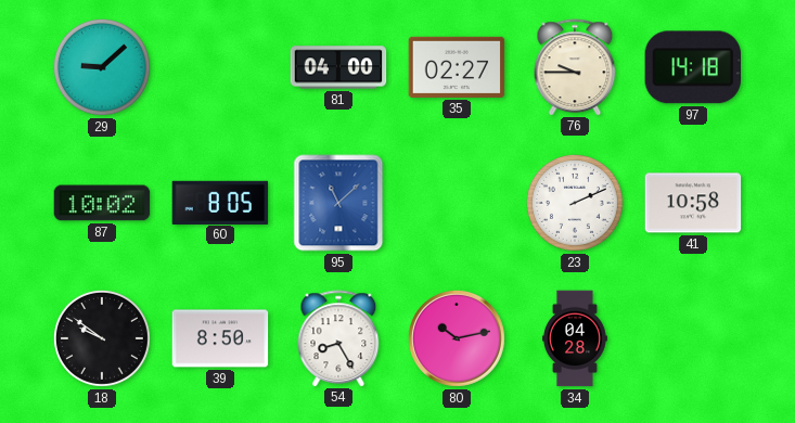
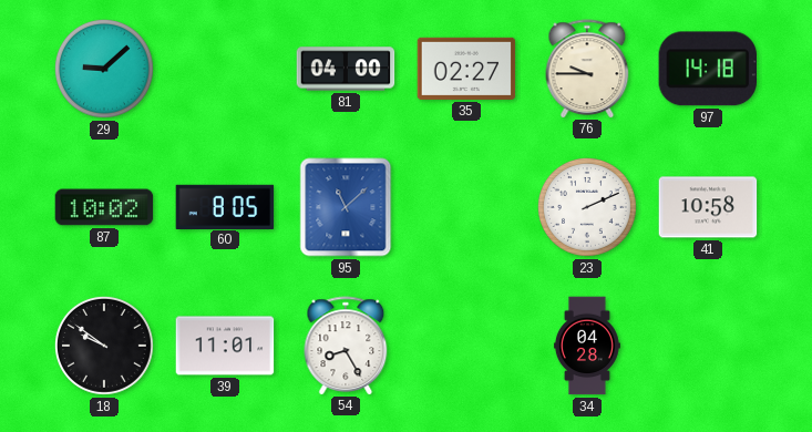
39: 8:50 -> 11:01 (225, 346)
80: 10:13 -> none (457, 338)
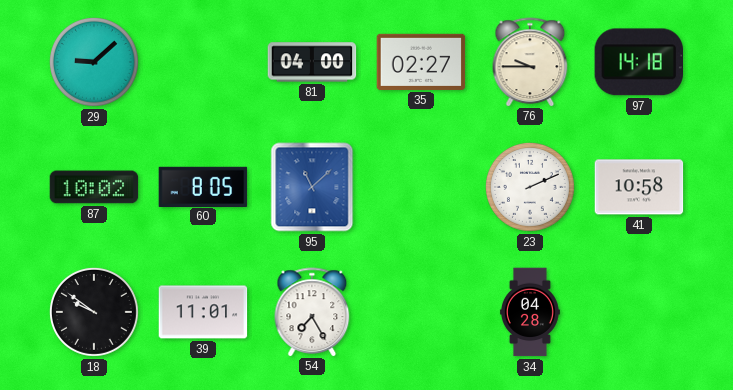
54: 8:25 -> 7:25 (312, 312)
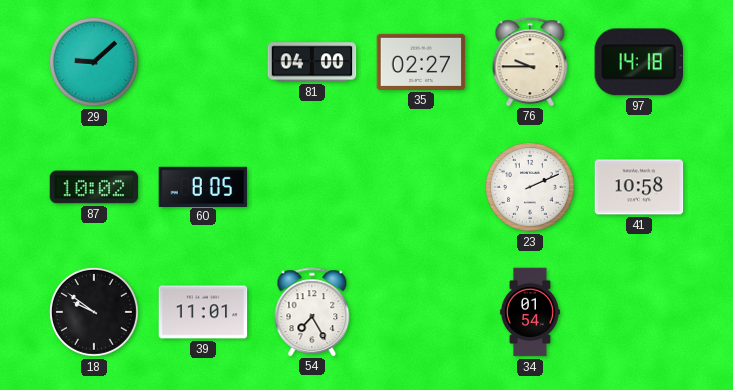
95: 11:08 -> none (312, 187)
34: 04:28 -> 01:54 (530, 312)
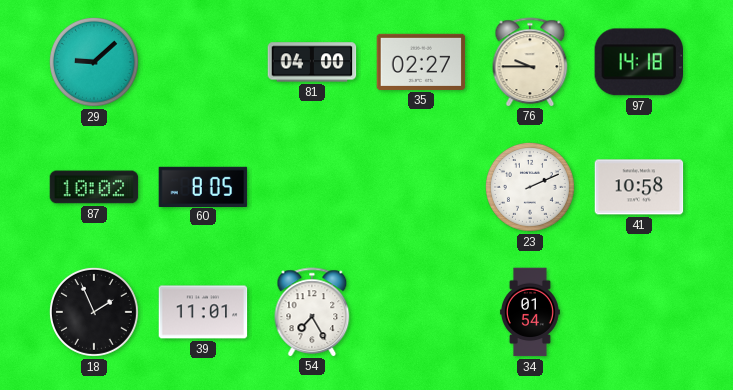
18: 9:51 -> 1:56 (94, 312)
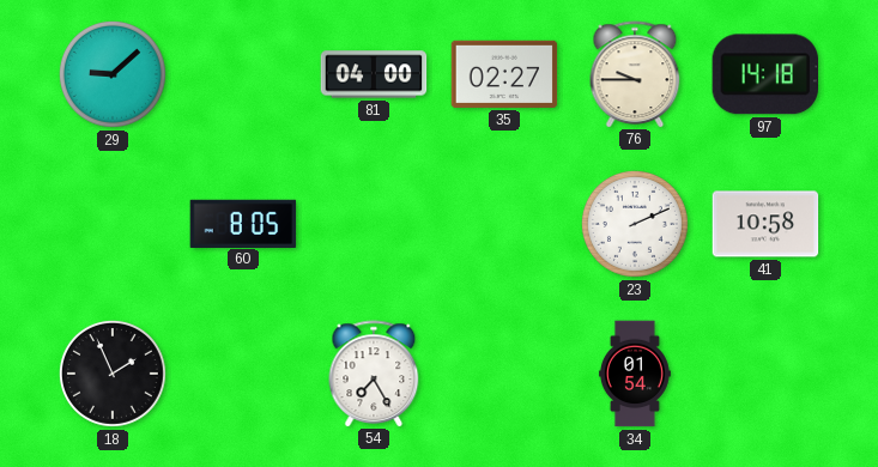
87: 10:02 -> none (94, 187)
39: 11:01 -> none (203, 312)
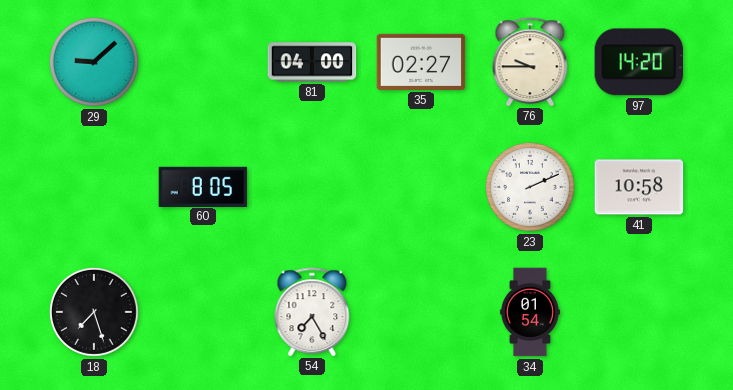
97: 14:18 -> 14:20 (638, 62)
18: 1:56 -> 7:27 (94, 312)
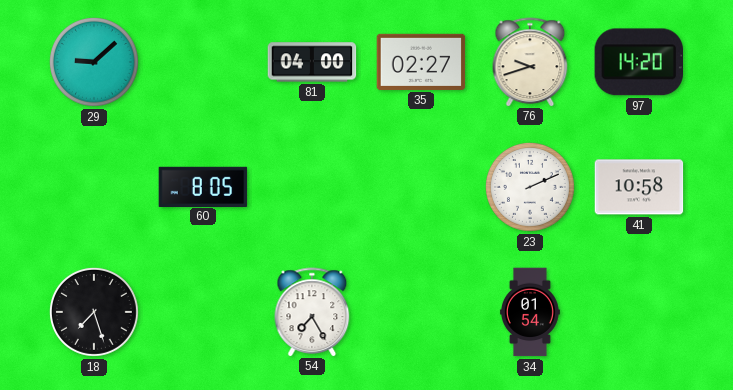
76: 9:45 -> 9:42 (530, 62)
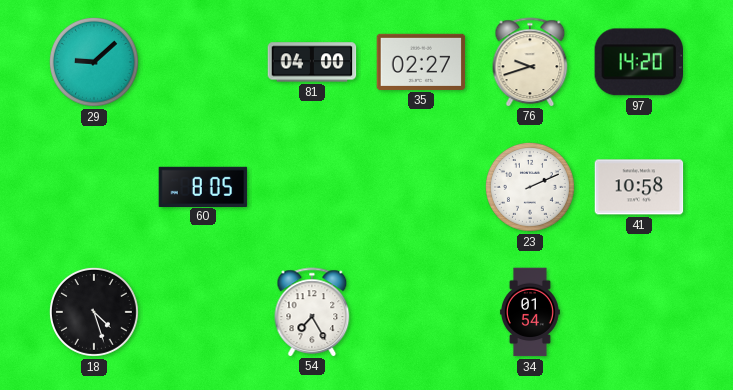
18: 7:27 -> 4:27 (94, 312)
